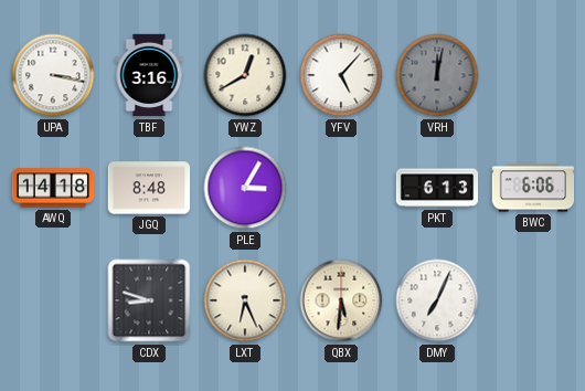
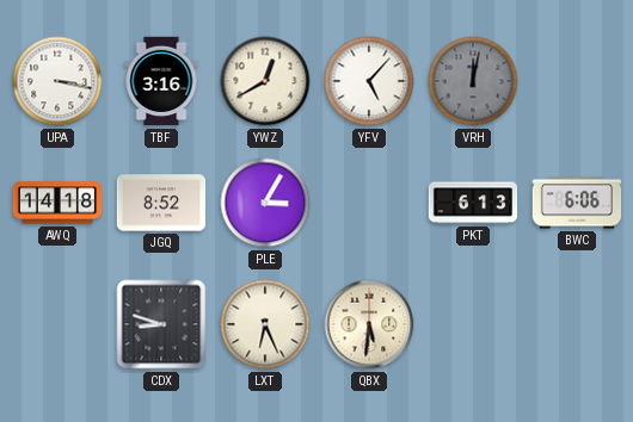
JGQ: 8:48 -> 8:52 (161, 203)
DMY: 7:04 -> none (437, 300)
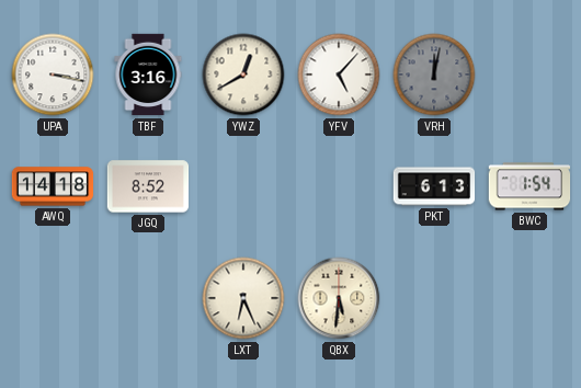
PLE: 3:05 -> none (265, 203)
BWC: 6:06 -> 1:54 (529, 186)
CDX: 8:48 -> none (161, 324)
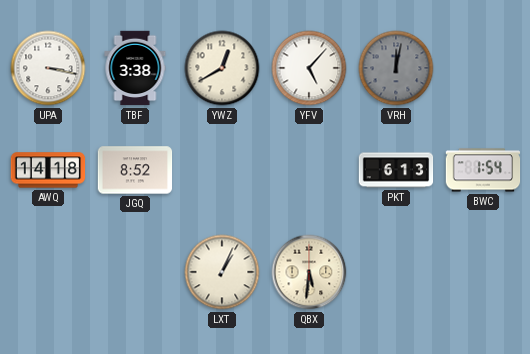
TBF: 3:16 -> 3:38 (135, 68)
LXT: 6:26 -> 1:04 (222, 272)
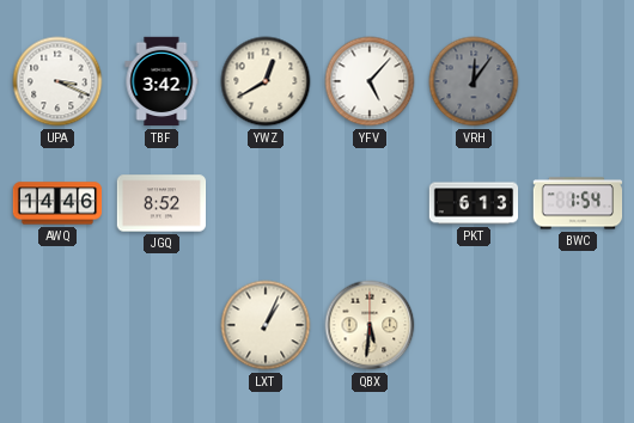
UPA: 3:17 -> 3:19 (57, 81)
TBF: 3:38 -> 3:42 (161, 81)
VRH: 12:02 -> 12:06 (474, 81)
AWQ: 14:18 -> 14:46 (57, 203)
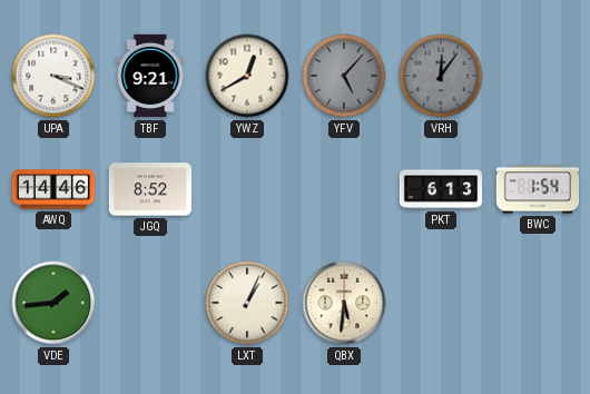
TBF: 3:42 -> 9:21 (150, 76)
YFV dial: white -> grey (344, 76)
VDE: none -> 1:44 (53, 303)
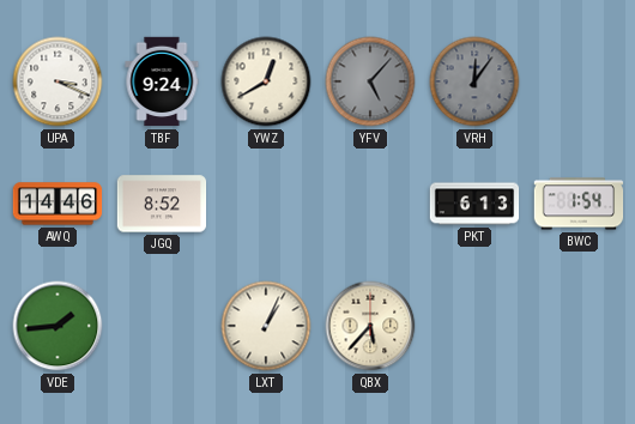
TBF: 9:21 -> 9:24 (162, 81)
QBX: 5:31 -> 5:37 (370, 326)
